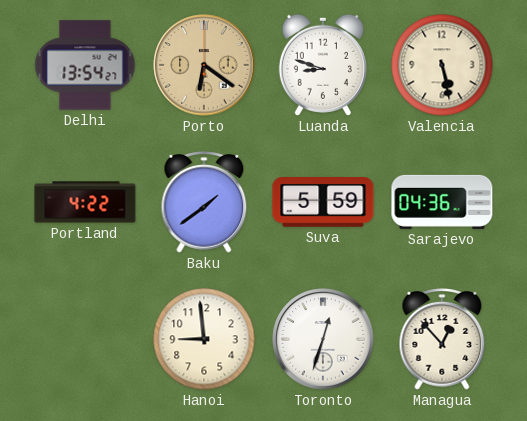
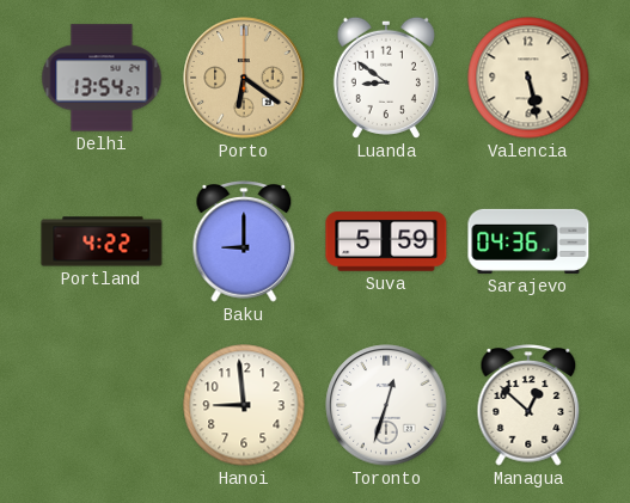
Luanda: 8:48 -> 8:51 (386, 78)
Baku: 1:39 -> 9:00 (244, 241)
Managua: 12:53 -> 12:52 (528, 405)
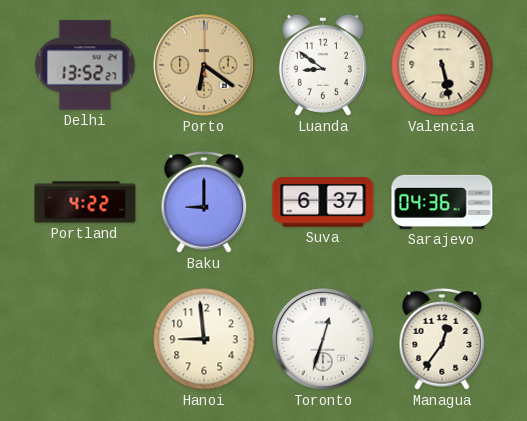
Delhi: 13:54 -> 13:52 (85, 65)
Suva: 5:59 -> 6:37 (323, 202)
Managua: 12:52 -> 12:36 (442, 339)
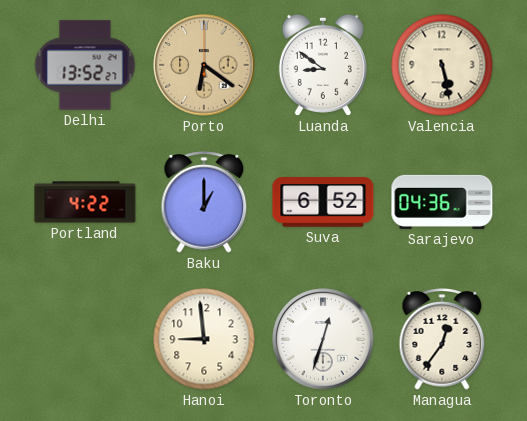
Baku: 9:00 -> 1:00 (204, 202)
Suva: 6:37 -> 6:52 (323, 202)
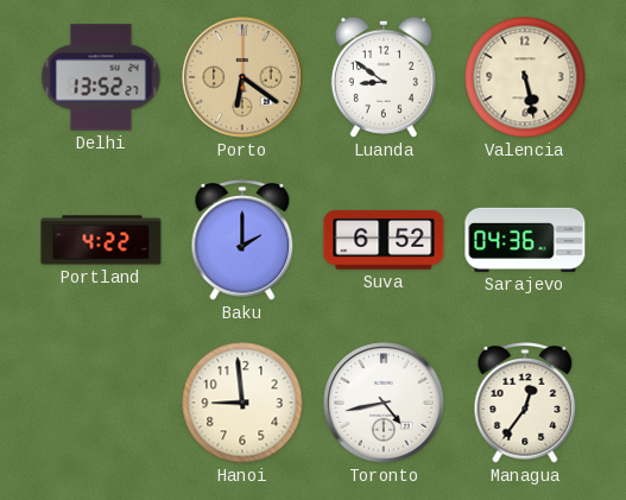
Baku: 1:00 -> 2:00 (242, 240)
Toronto: 12:33 -> 4:43 (384, 403)
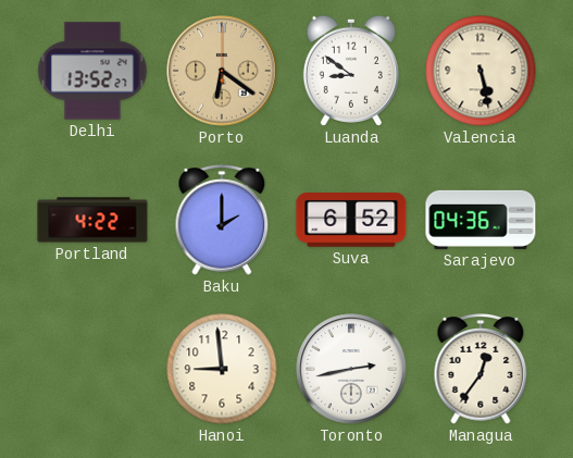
Toronto: 4:43 -> 2:43 (351, 369)
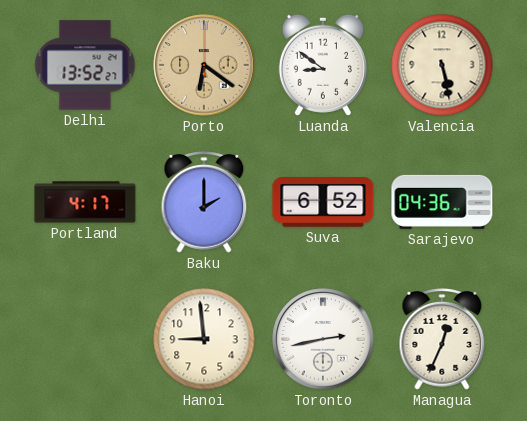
Portland: 4:22 -> 4:17 (85, 202)
Managua: 12:36 -> 12:34 (442, 339)
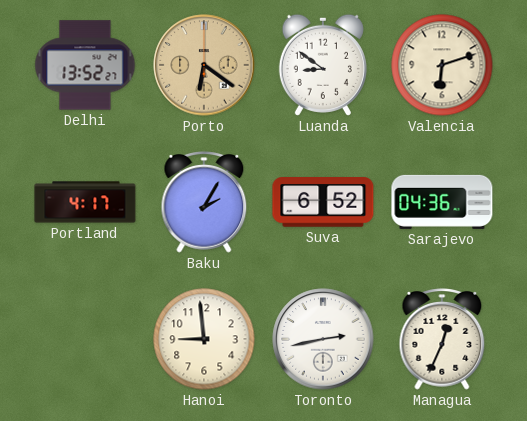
Valencia: 5:28 -> 6:12 (442, 65)
Baku: 2:00 -> 2:05 (204, 202)
